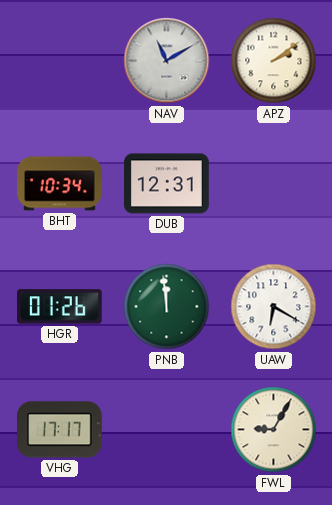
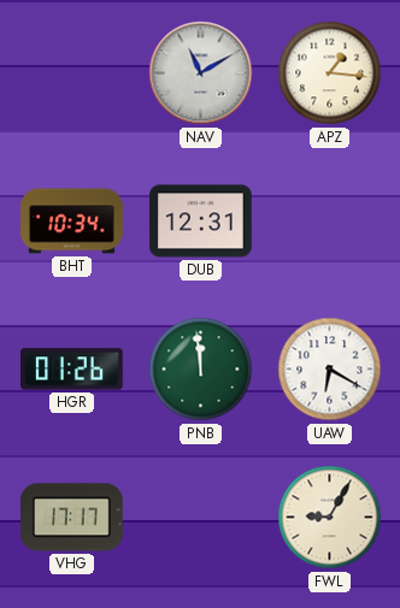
APZ: 2:09 -> 1:16 (330, 73)
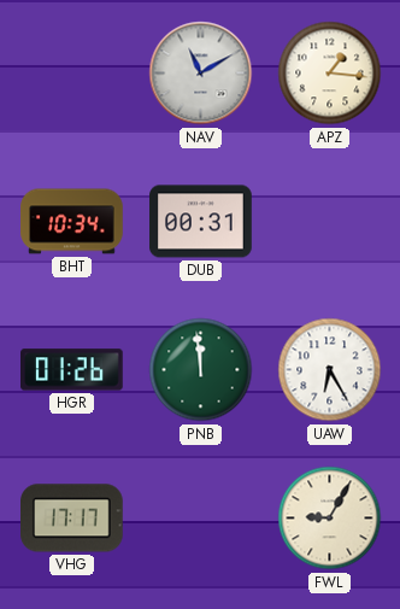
DUB: 12:31 -> 00:31 (201, 222)
UAW: 6:20 -> 6:25 (330, 370)
